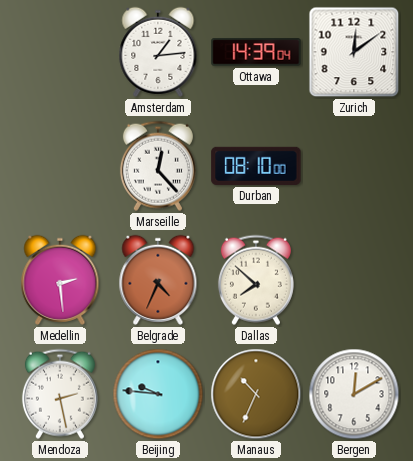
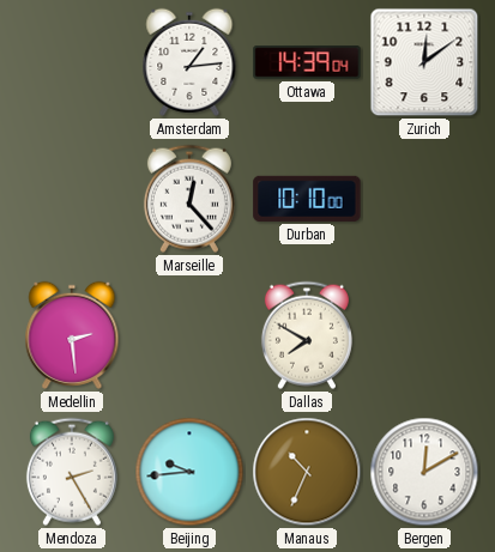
Durban: 08:10 -> 10:10 (307, 199)
Belgrade: 4:34 -> none (158, 280)
Dallas: 7:52 -> 7:50 (307, 335)
Mendoza: 2:28 -> 2:25 (72, 472)
Beijing: 9:46 -> 9:44 (189, 472)
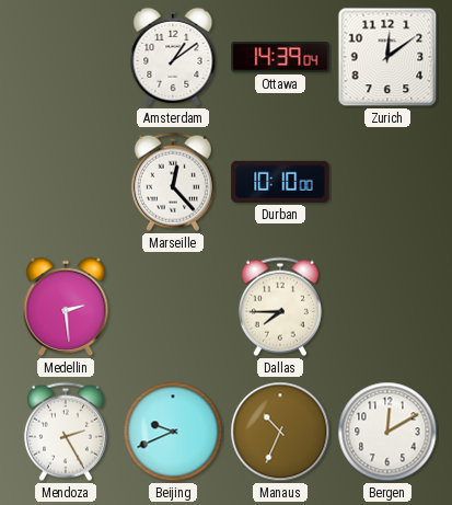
Amsterdam: 1:14 -> 1:09 (173, 57)
Dallas: 7:50 -> 7:45 (280, 307)
Beijing: 9:44 -> 9:41 (173, 432)
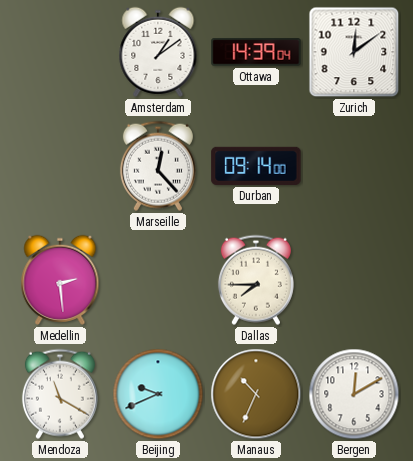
Durban: 10:10 -> 09:14 (256, 166)
Mendoza: 2:25 -> 11:20 (60, 394)
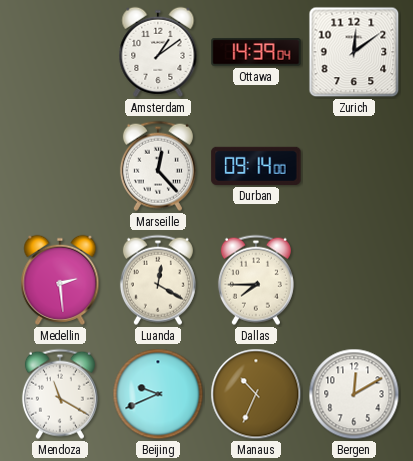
Luanda: none -> 12:20 (158, 280)
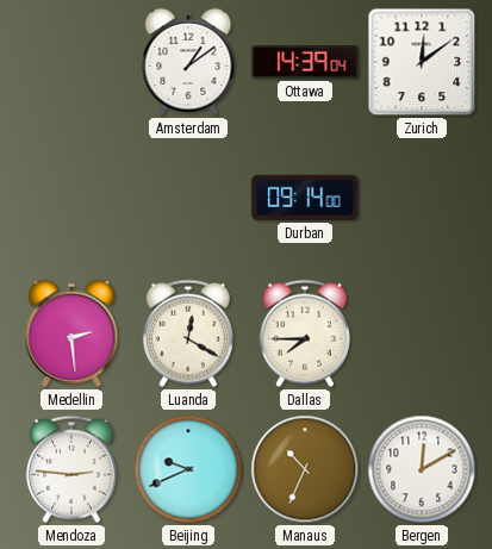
Marseille: 12:23 -> none (158, 166)
Mendoza: 11:20 -> 2:46 (71, 469)
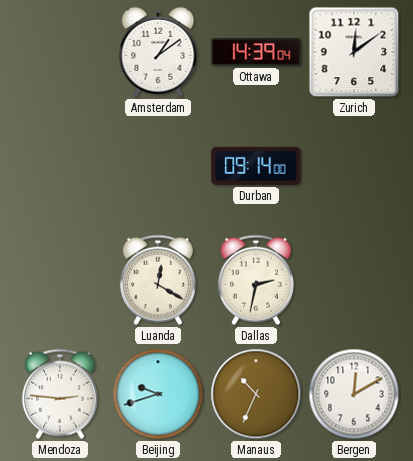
Medellin: 2:29 -> none (71, 333)
Dallas: 7:45 -> 2:32 (256, 280)
Beijing: 9:41 -> 9:42 (158, 394)
